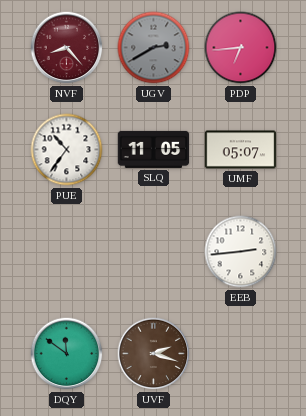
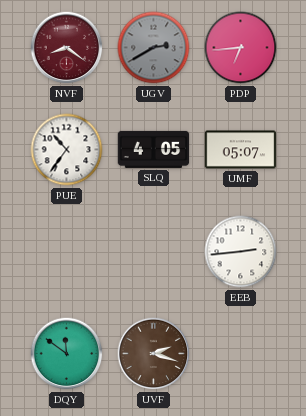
NVF: 8:23 -> 8:21 (67, 48)
SLQ: 11:05 -> 4:05 (154, 149)
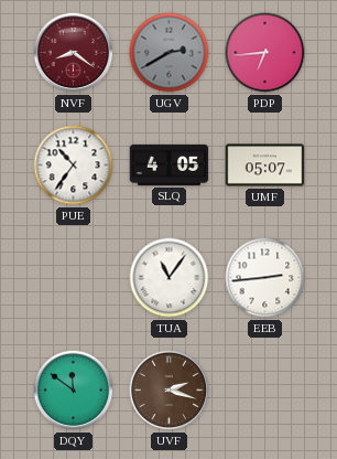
TUA: none -> 11:06 (170, 278)
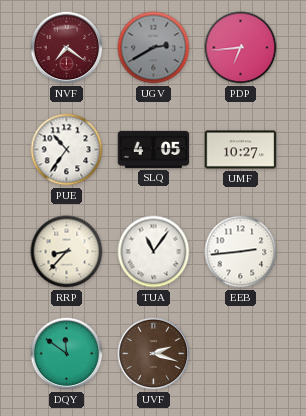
NVF: 8:21 -> 7:21 (67, 48)
UMF: 05:07 -> 10:27 (241, 150)
RRP: none -> 8:37 (67, 252)
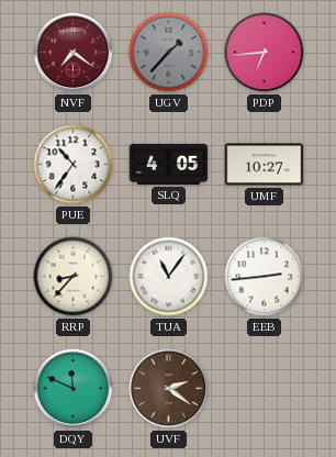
UGV: 2:40 -> 1:37 (169, 53)
DQY: 11:51 -> 11:49 (74, 389)
UVF: 2:18 -> 2:21 (169, 389)
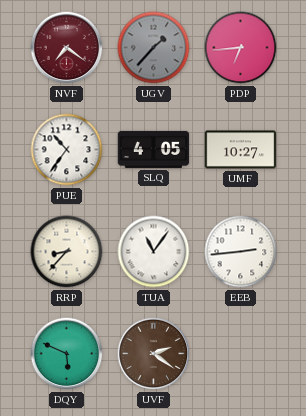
DQY: 11:49 -> 5:49 (67, 354)
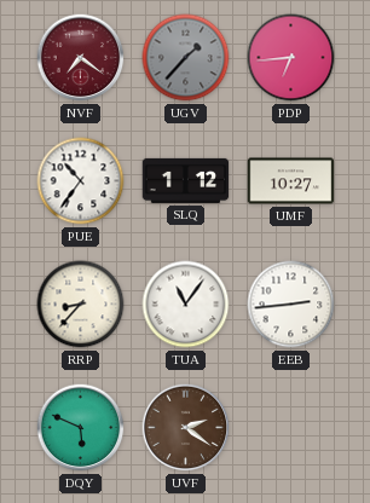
SLQ: 4:05 -> 1:12 (186, 180)
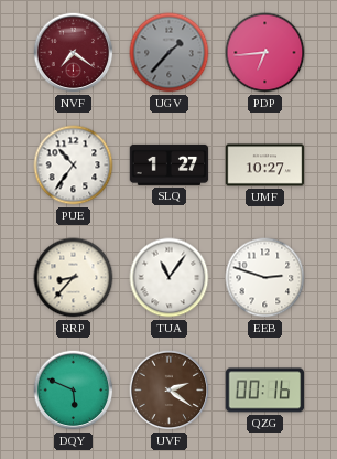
SLQ: 1:12 -> 1:27 (170, 164)
EEB: 2:44 -> 2:48 (265, 278)
QZG: none -> 00:16 (265, 391)
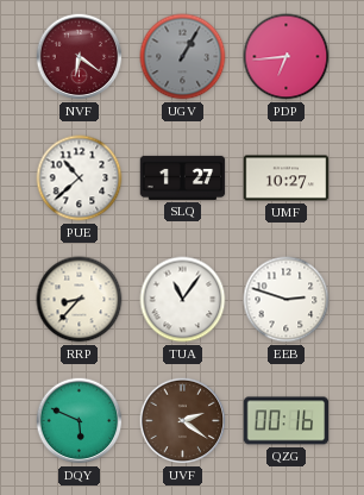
NVF: 7:21 -> 6:21 (80, 57)
UGV: 1:37 -> 1:05 (183, 57)
PUE: 10:36 -> 10:38 (80, 178)
